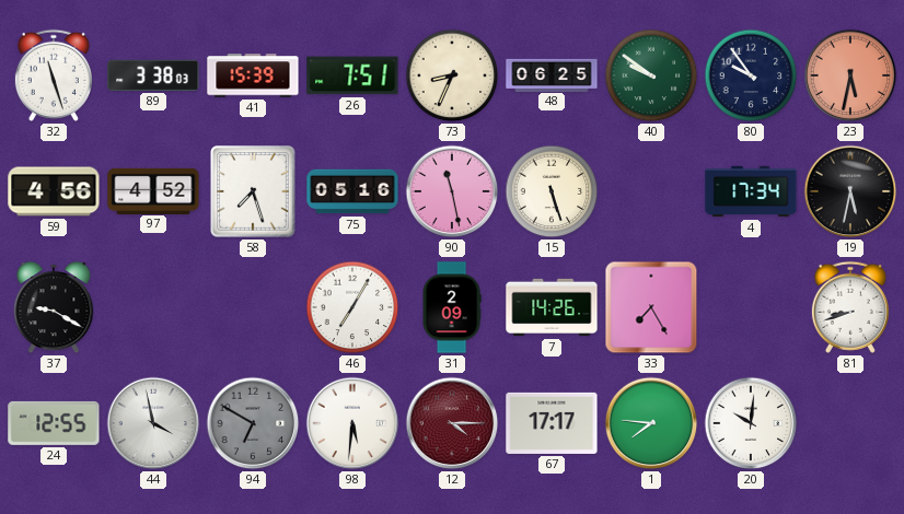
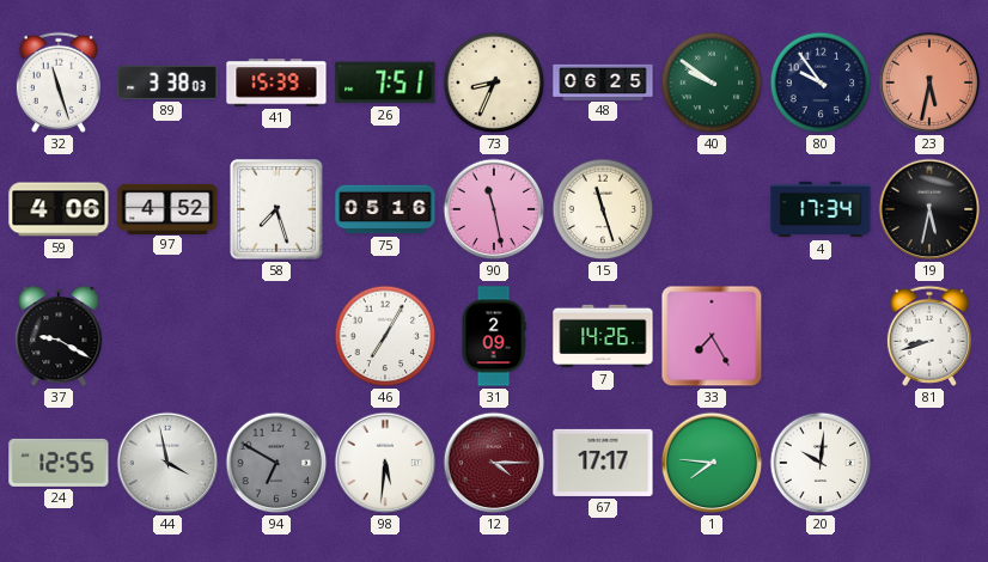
59: 4:56 -> 4:06 (59, 209)
15: 5:27 -> 11:27 (603, 209)
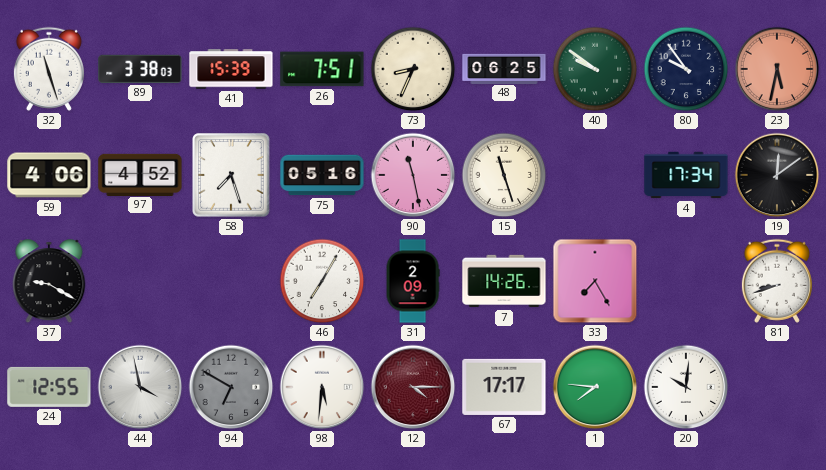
19: 5:32 -> 12:09 (777, 175)
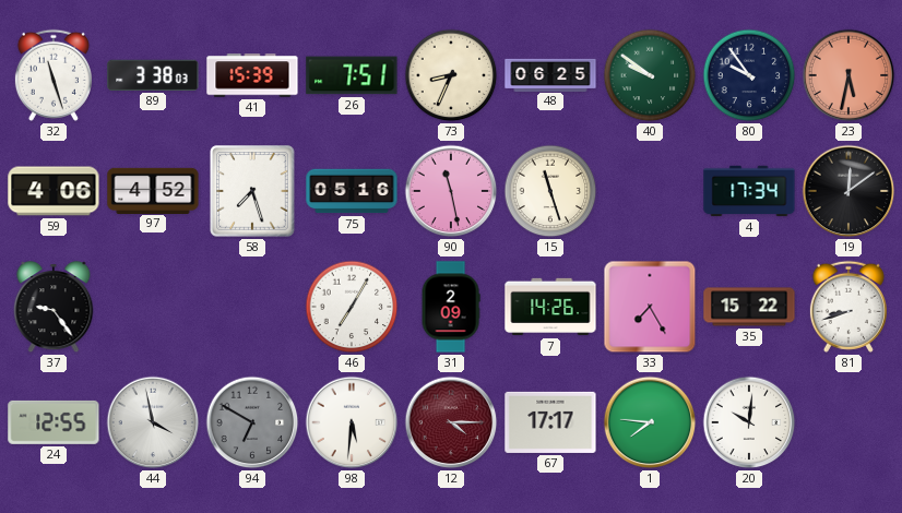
37: 9:20 -> 9:24 (54, 308)
35: none -> 15:22 (749, 307)
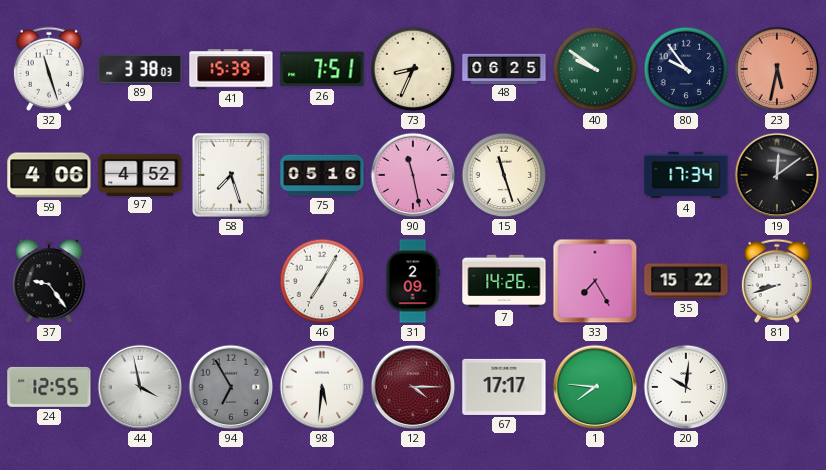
94: 6:50 -> 6:55 (231, 387)
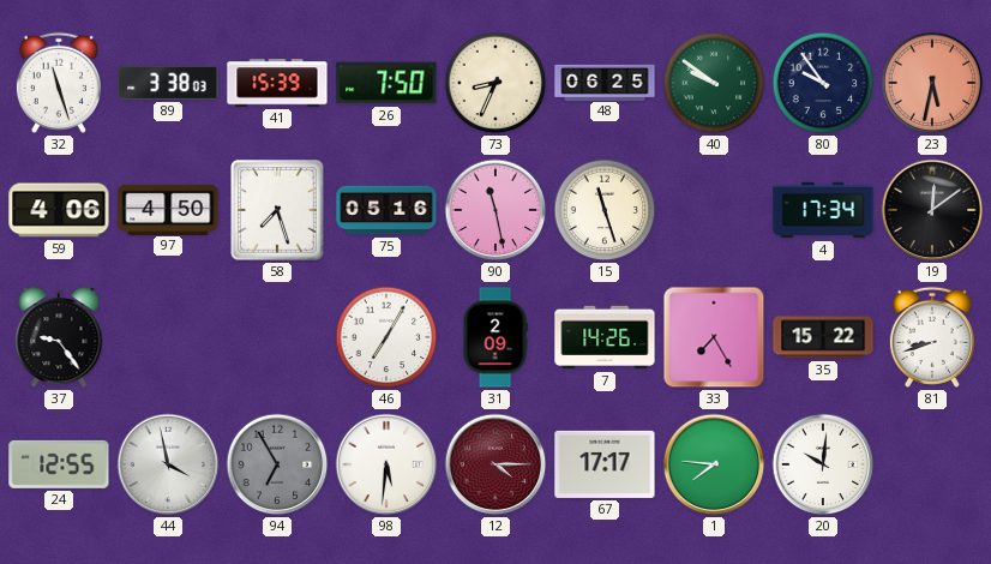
26: 7:51 -> 7:50 (386, 83)
97: 4:52 -> 4:50 (168, 209)
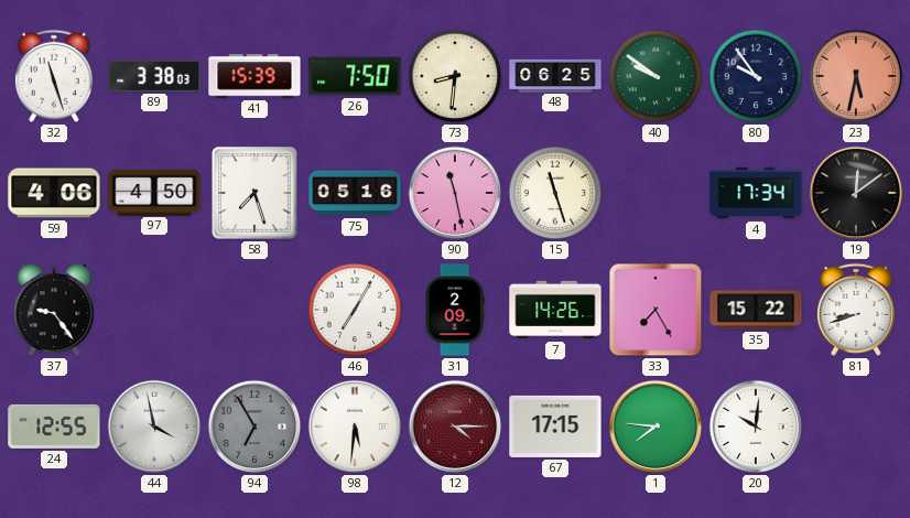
73: 8:34 -> 8:31 (455, 76)
67: 17:17 -> 17:15 (555, 427)
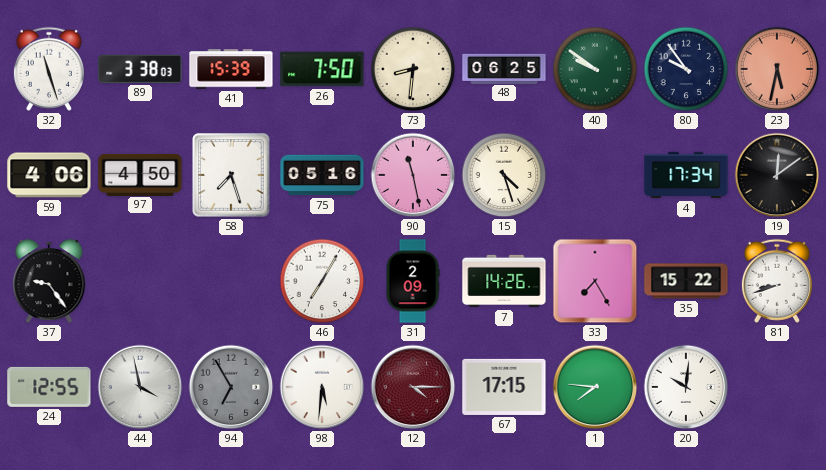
15: 11:27 -> 4:27 (504, 175)
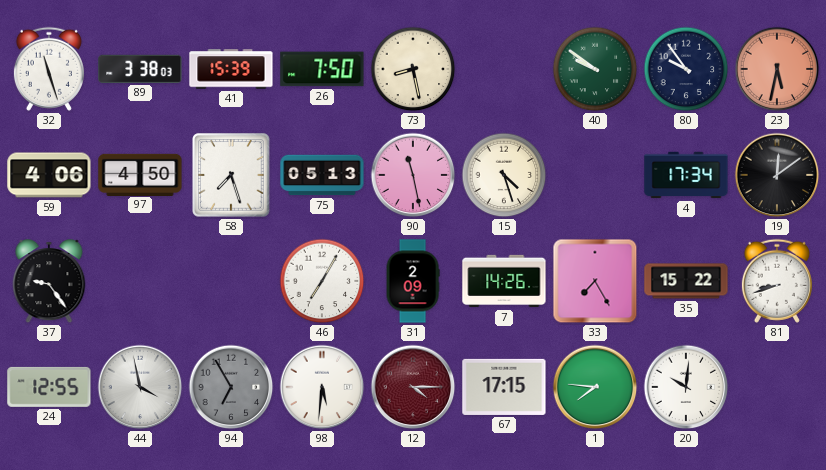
73: 8:31 -> 8:28 (413, 69)
48: 06:25 -> none (504, 68)
75: 05:16 -> 05:13 (322, 175)
